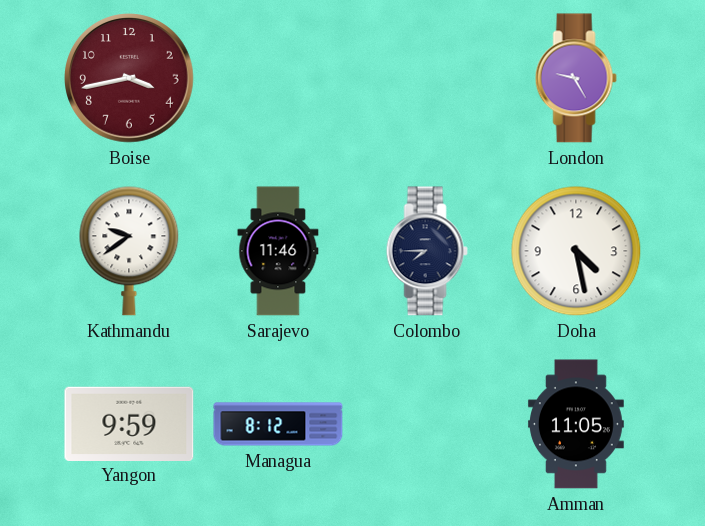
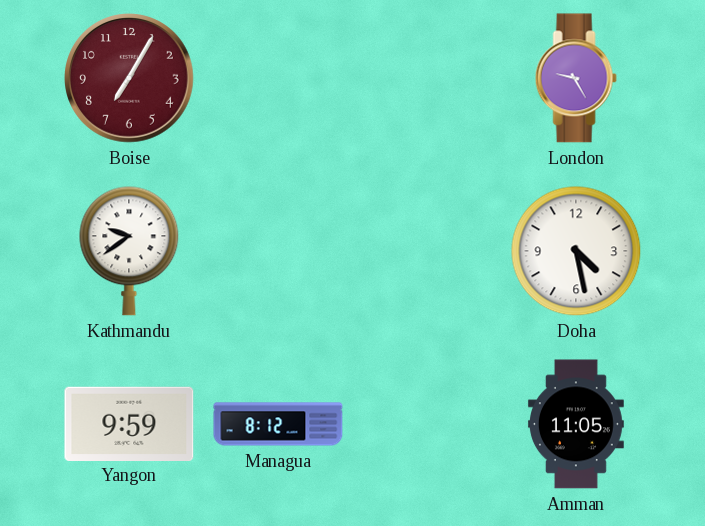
Boise: 3:43 -> 7:05 (130, 79)
Sarajevo: 11:46 -> none (278, 251)
Colombo: 7:45 -> none (427, 251)
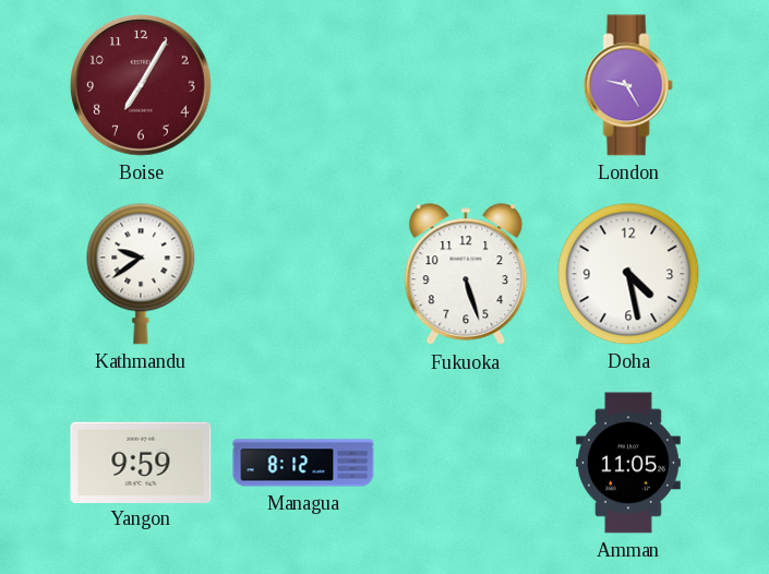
Fukuoka: none -> 5:27 (466, 275)
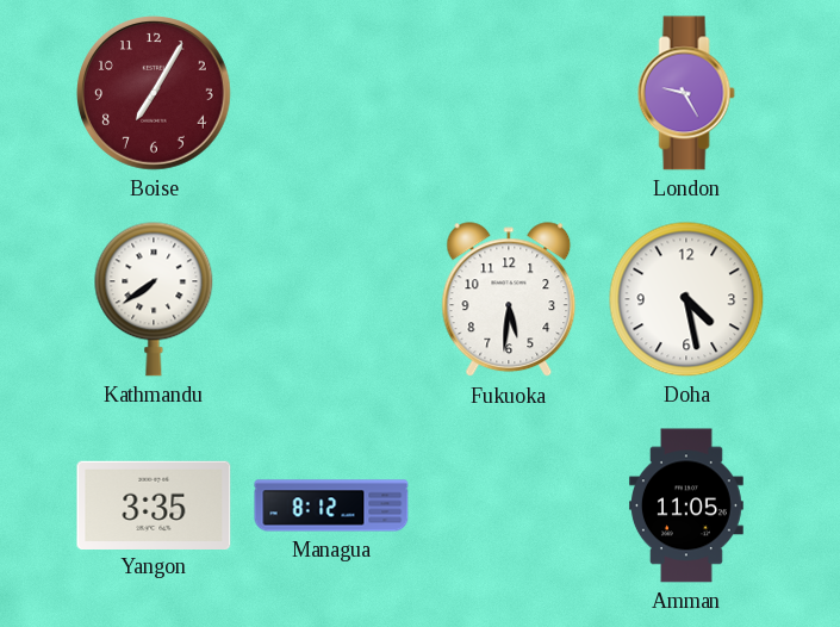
Kathmandu: 9:39 -> 7:39 (154, 299)
Fukuoka: 5:27 -> 5:31 (509, 300)
Yangon: 9:59 -> 3:35 (154, 504)
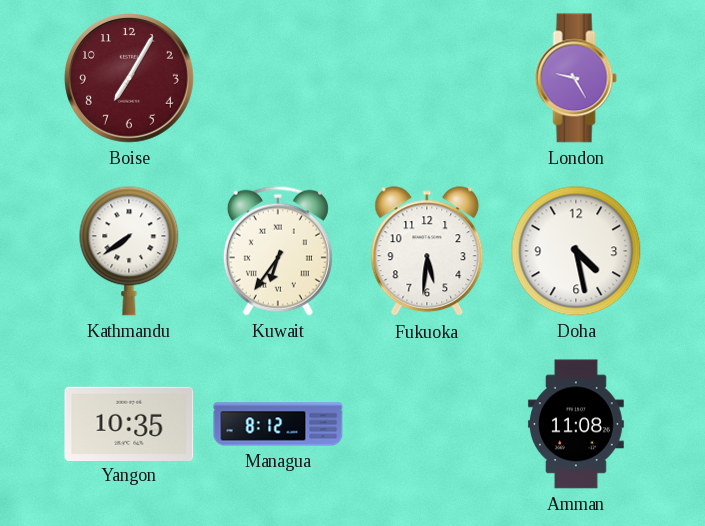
Kuwait: none -> 6:36 (278, 251)
Yangon: 3:35 -> 10:35 (129, 423)
Amman: 11:05 -> 11:08 (576, 424)
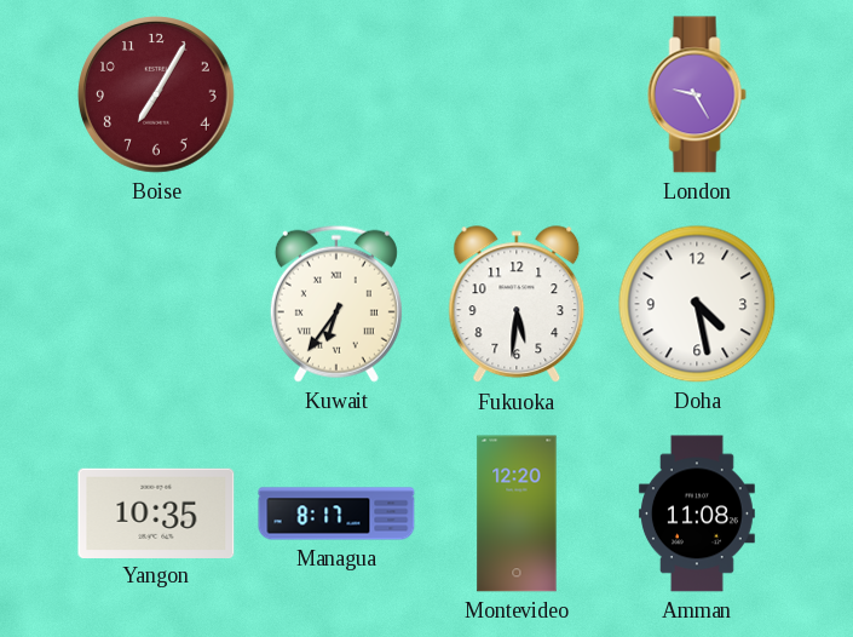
Kathmandu: 7:39 -> none (129, 251)
Managua: 8:12 -> 8:17 (336, 513)
Montevideo: none -> 12:20 (517, 513)
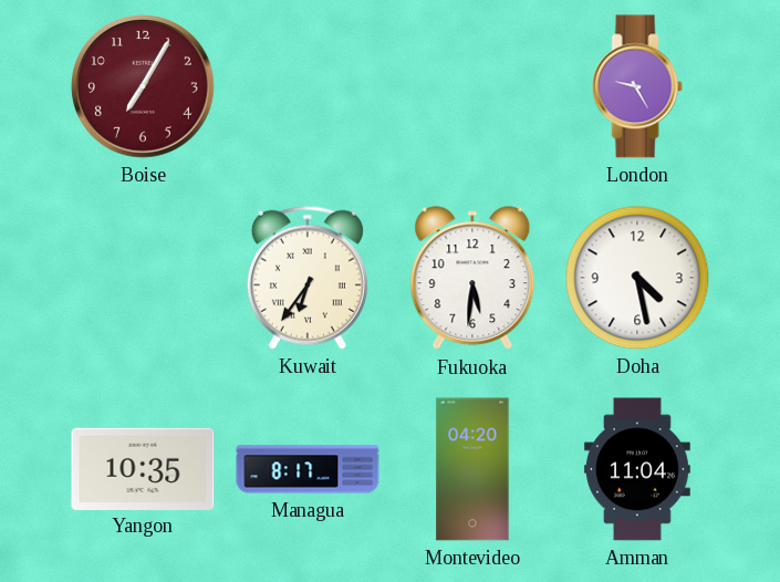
Montevideo: 12:20 -> 04:20 (472, 469)
Amman: 11:08 -> 11:04 (637, 469)
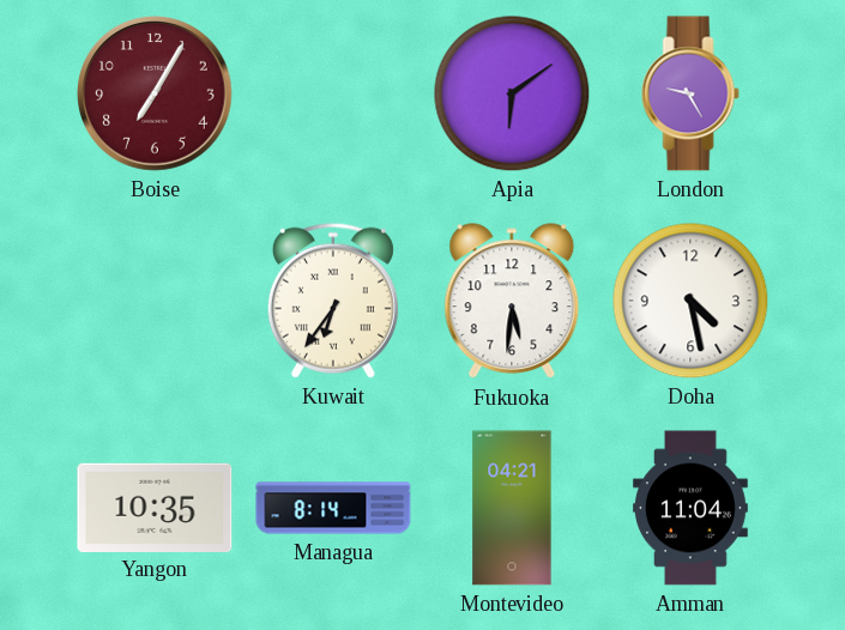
Apia: none -> 6:09 (512, 93)
Managua: 8:17 -> 8:14 (333, 508)
Montevideo: 04:20 -> 04:21 (512, 508)
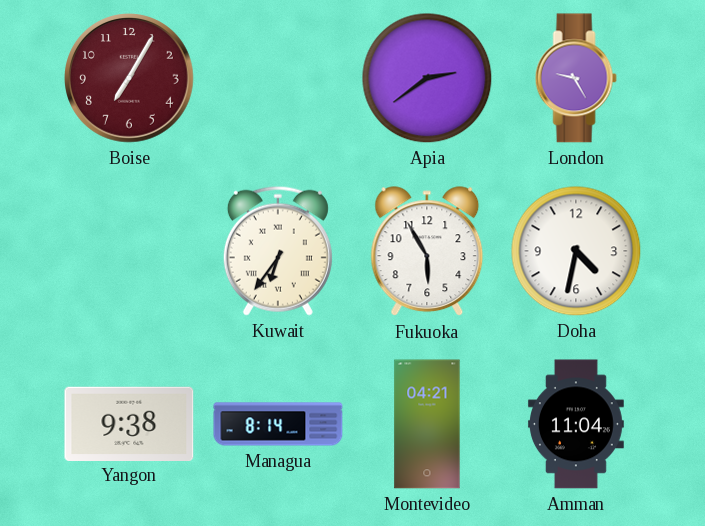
Apia: 6:09 -> 2:39 (427, 78)
Fukuoka: 5:31 -> 5:55 (427, 252)
Doha: 4:28 -> 4:32 (576, 251)
Yangon: 10:35 -> 9:38 (129, 423)
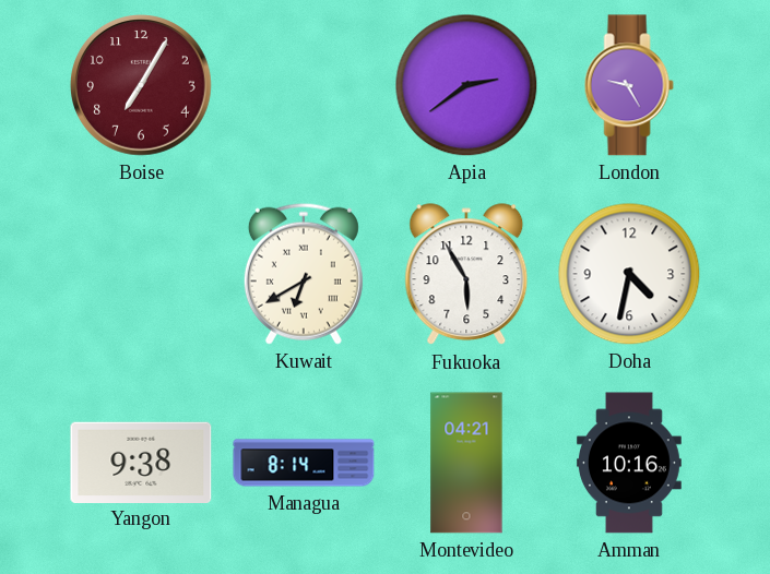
Kuwait: 6:36 -> 6:40 (304, 274)
Amman: 11:04 -> 10:16 (629, 463)
